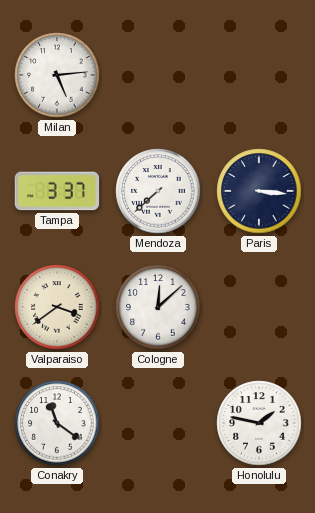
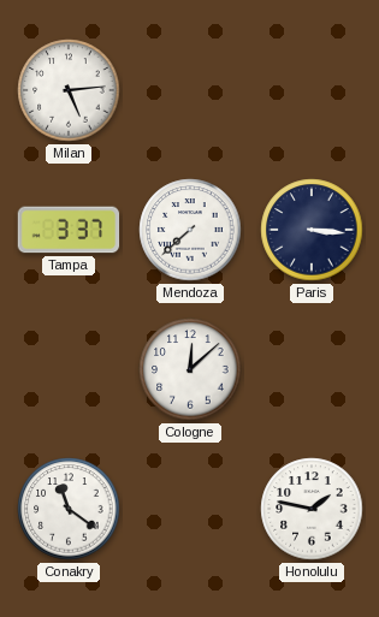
Valparaiso: 3:39 -> none (57, 307)
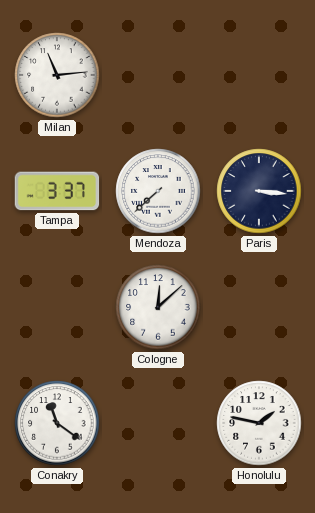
Milan: 5:14 -> 11:14 (57, 75)
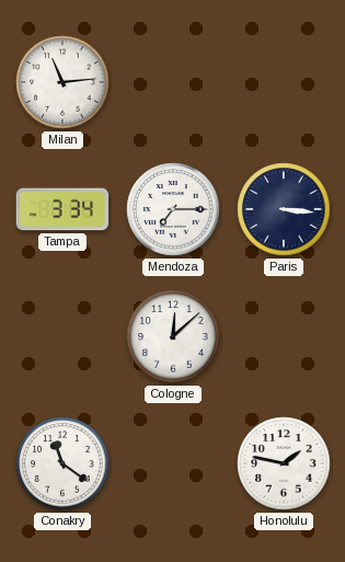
Tampa: 3:37 -> 3:34 (62, 209)
Mendoza: 7:38 -> 7:15 (173, 209)
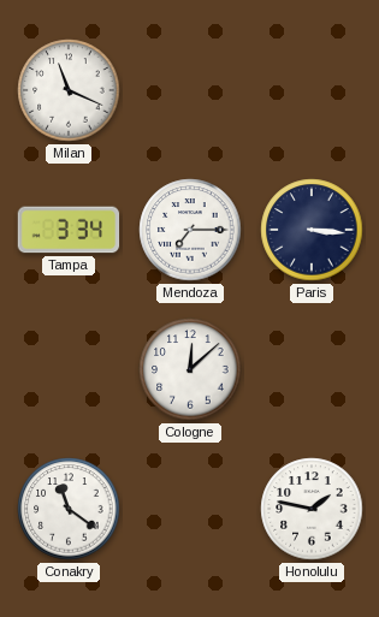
Milan: 11:14 -> 11:19 (69, 90)
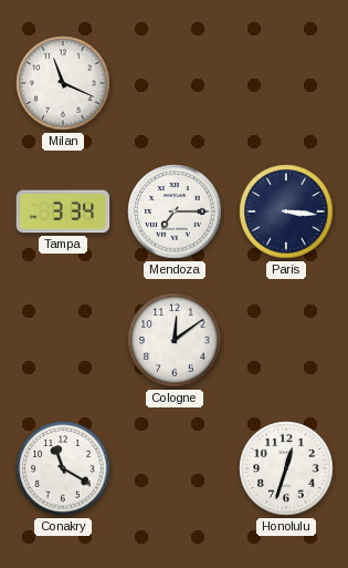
Cologne: 12:08 -> 12:09 (175, 340)
Conakry: 11:21 -> 11:20 (63, 468)
Honolulu: 1:47 -> 12:33 (286, 468)
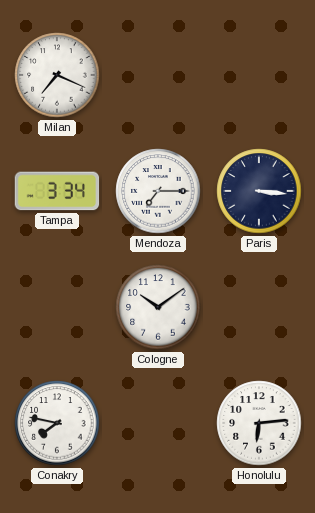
Milan: 11:19 -> 7:19 (57, 75)
Cologne: 12:09 -> 10:09 (158, 307)
Conakry: 11:20 -> 7:47 (57, 423)
Honolulu: 12:33 -> 6:14 (259, 423)
